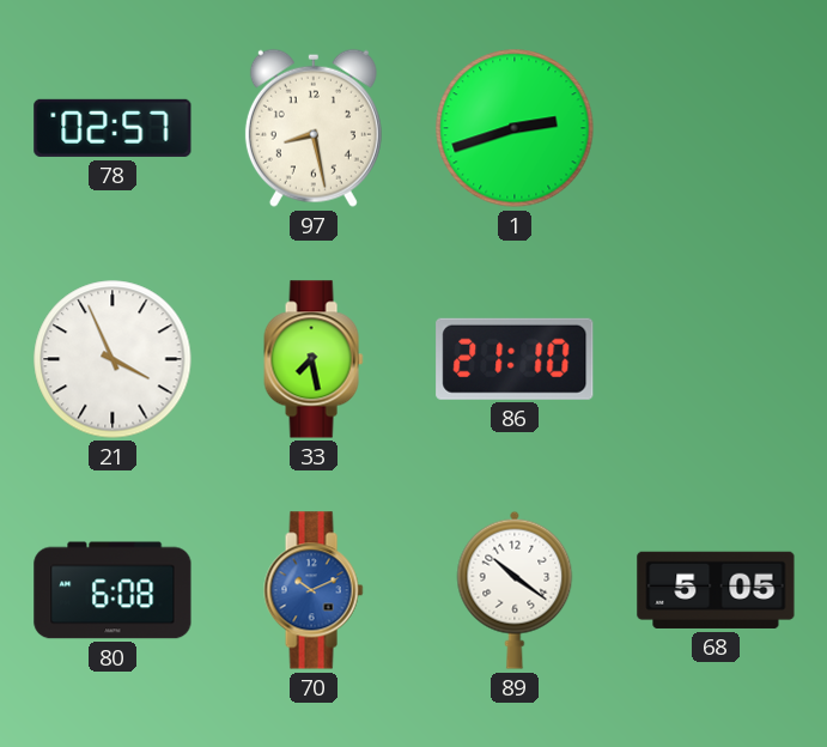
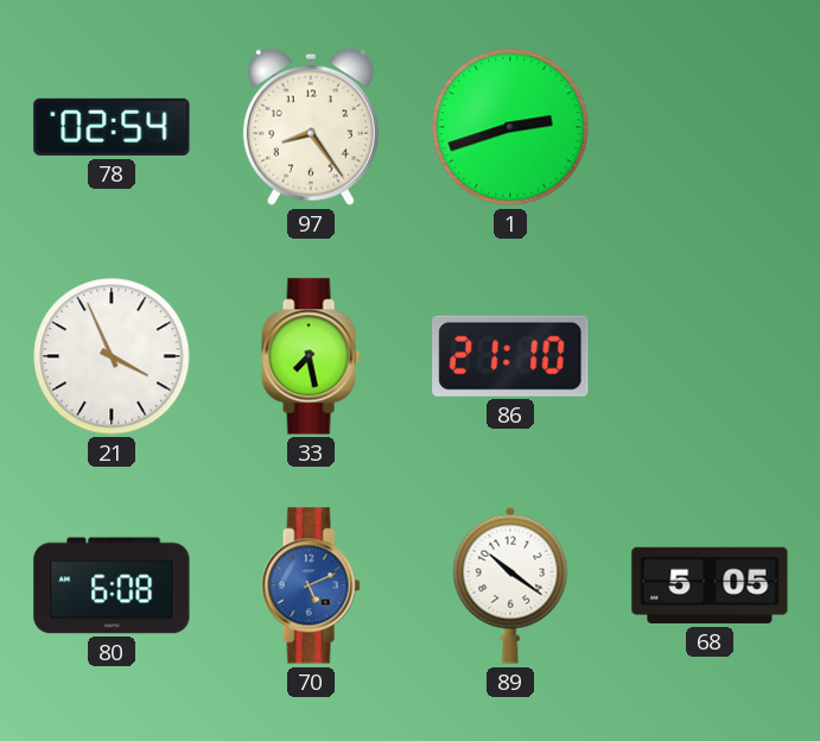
78: 02:57 -> 02:54 (112, 127)
97: 8:28 -> 8:24 (311, 127)
70: 10:11 -> 5:11 (311, 585)
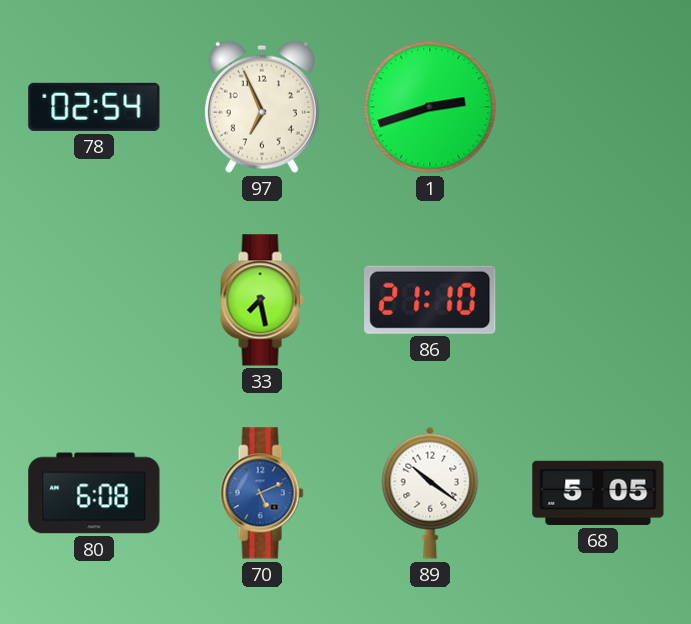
97: 8:24 -> 6:56 (262, 107)
21: 3:56 -> none (112, 356)
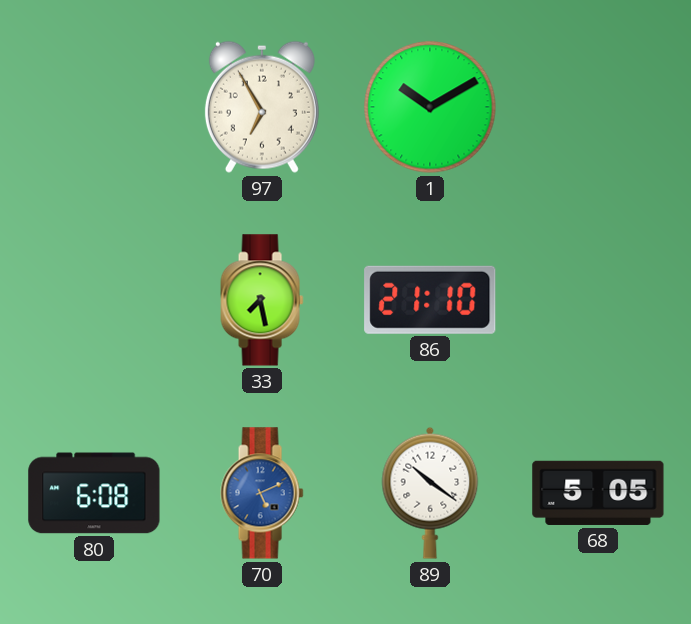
78: 02:54 -> none (94, 107)
97: 6:56 -> 6:55 (262, 107)
1: 2:42 -> 10:10 (430, 107)
